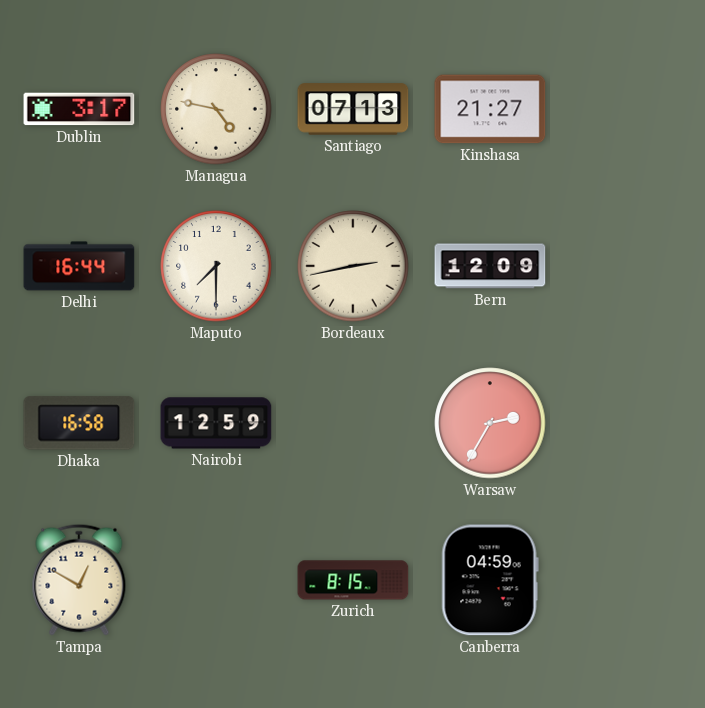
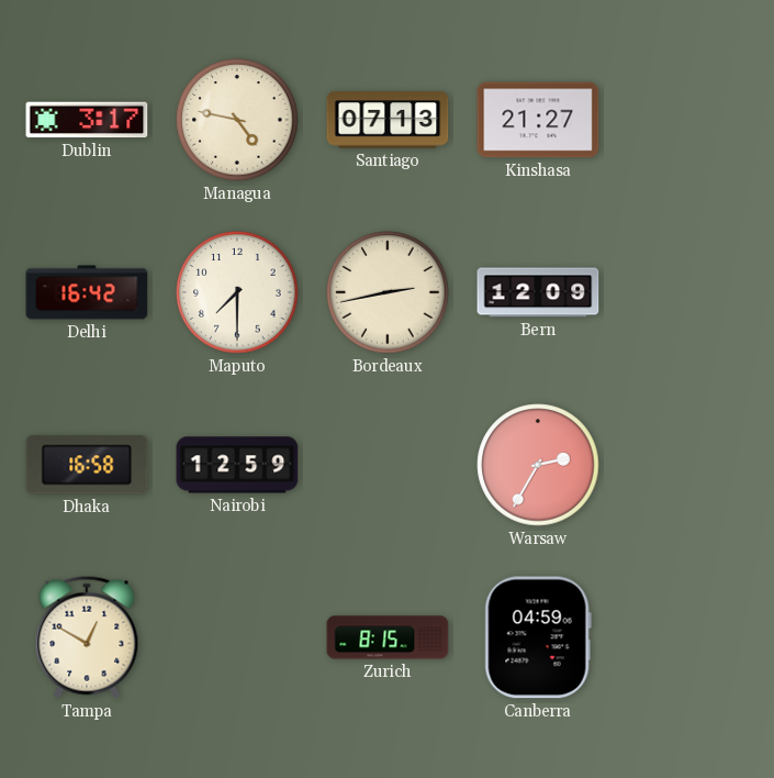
Delhi: 16:44 -> 16:42 (87, 292)
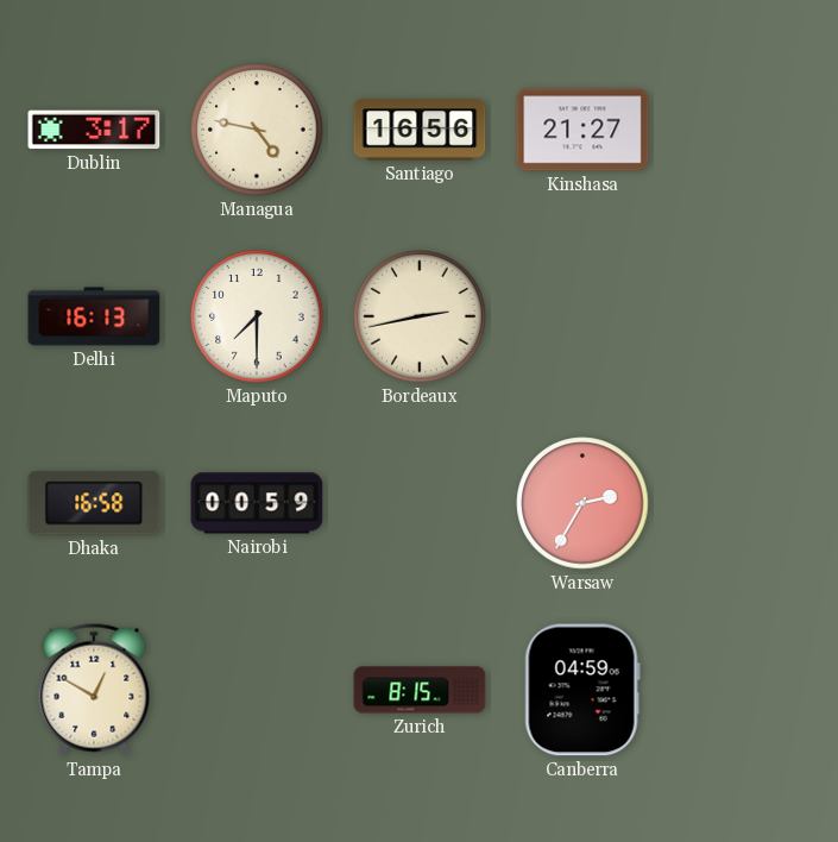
Santiago: 07:13 -> 16:56 (420, 130)
Delhi: 16:42 -> 16:13 (94, 316)
Bern: 12:09 -> none (538, 292)
Nairobi: 12:59 -> 00:59 (257, 503)
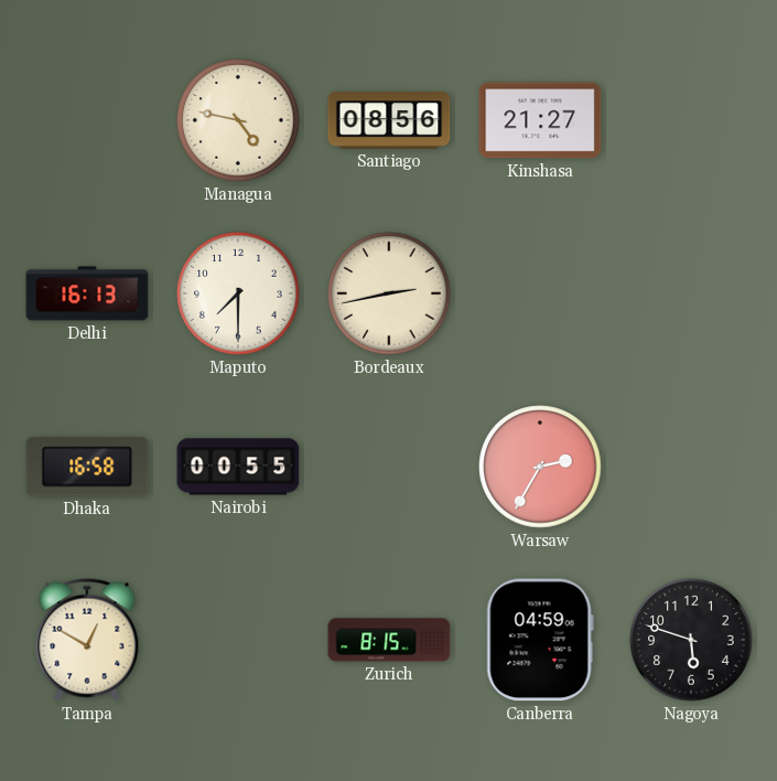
Dublin: 3:17 -> none (94, 130)
Santiago: 16:56 -> 08:56 (389, 120)
Nairobi: 00:59 -> 00:55 (238, 467)
Nagoya: none -> 5:48 (691, 640)
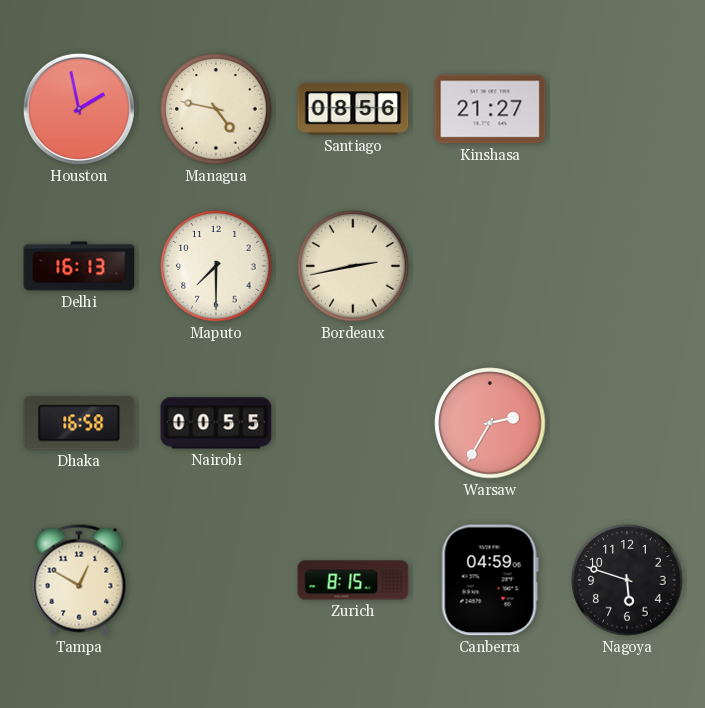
Houston: none -> 1:58 (79, 109)
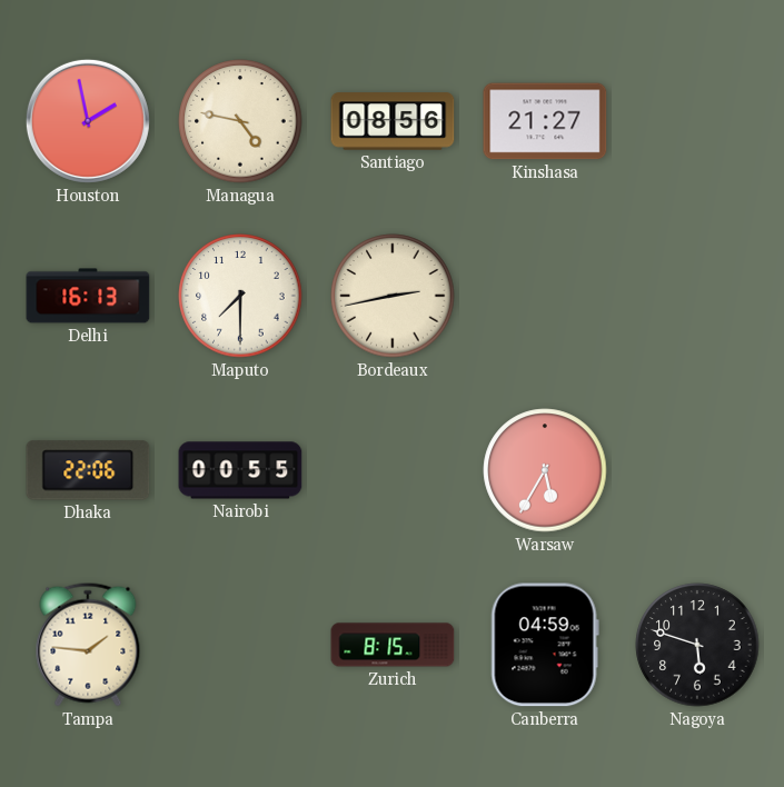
Dhaka: 16:58 -> 22:06 (88, 470)
Warsaw: 2:35 -> 5:35 (545, 470)
Tampa: 12:50 -> 1:46 (88, 645)
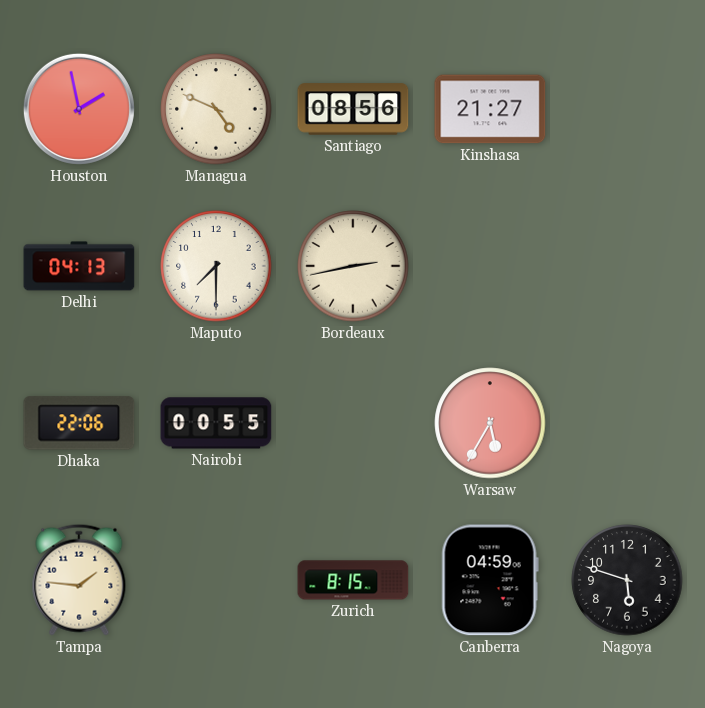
Managua: 4:47 -> 4:49 (216, 109)
Delhi: 16:13 -> 04:13 (79, 266)
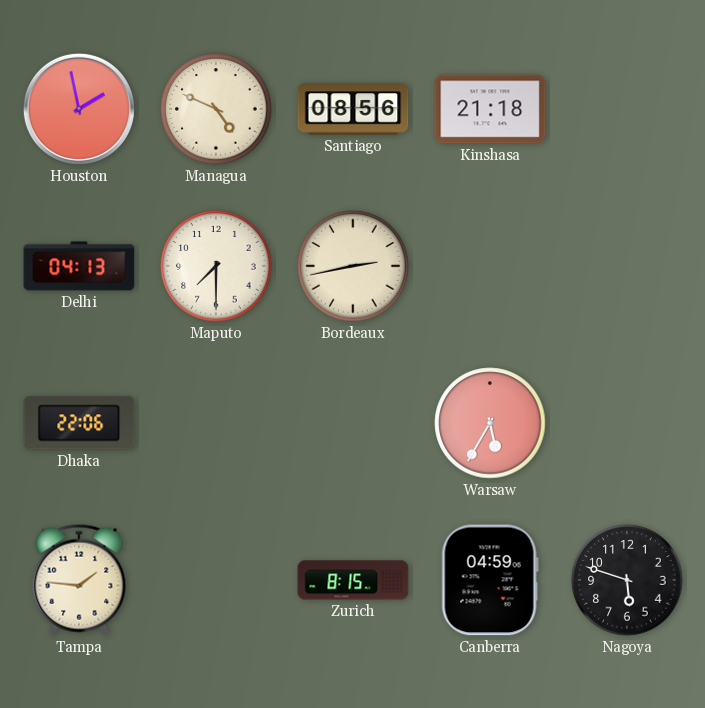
Kinshasa: 21:27 -> 21:18 (490, 109)
Nairobi: 00:55 -> none (216, 423)
